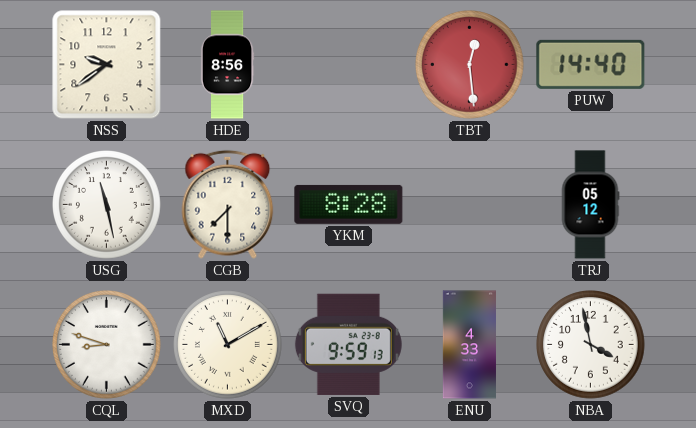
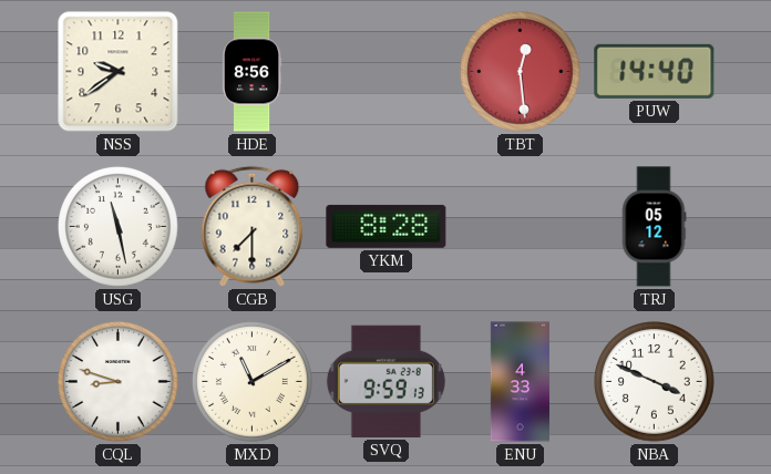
NBA: 3:58 -> 3:49 (655, 382)
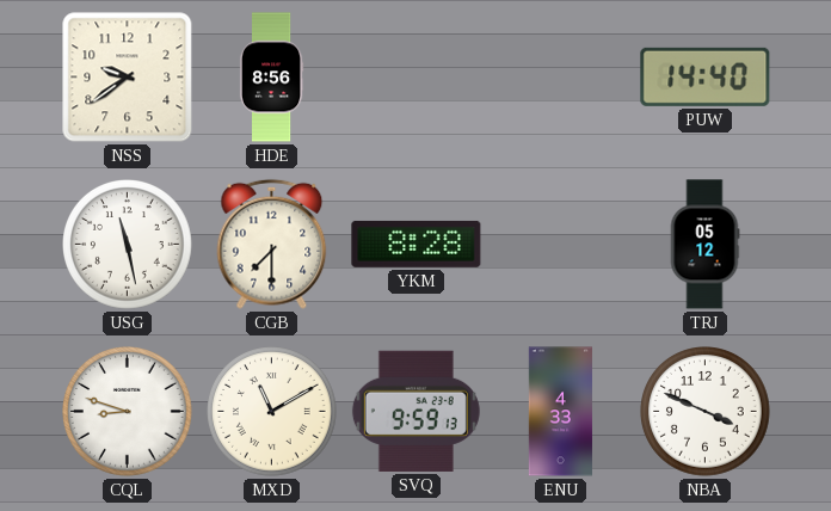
TBT: 12:29 -> none (521, 72)
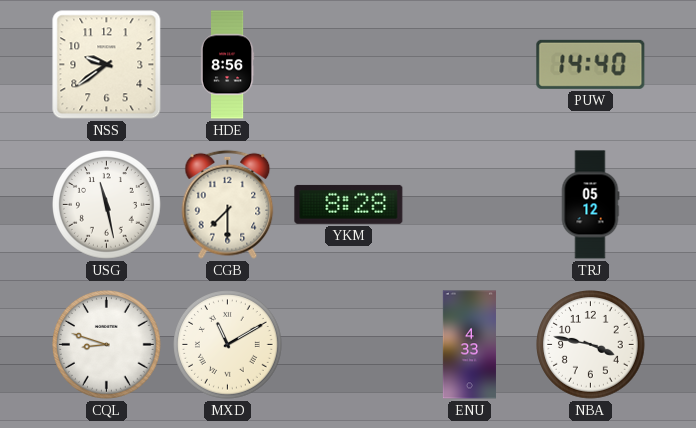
SVQ: 9:59 -> none (415, 411)
NBA: 3:49 -> 3:47 (591, 345)
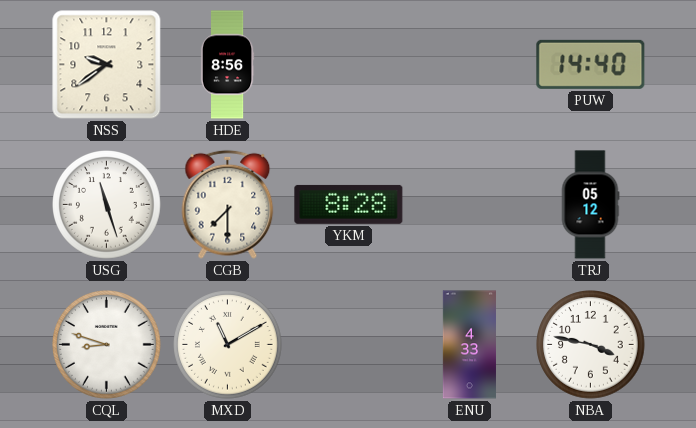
USG: 11:28 -> 11:27 (107, 205)
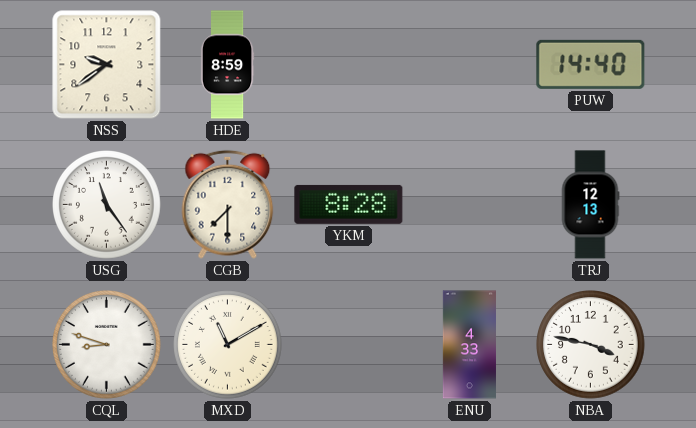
HDE: 8:56 -> 8:59 (227, 65)
USG: 11:27 -> 11:24 (107, 205)
TRJ: 05:12 -> 12:13 (590, 205)
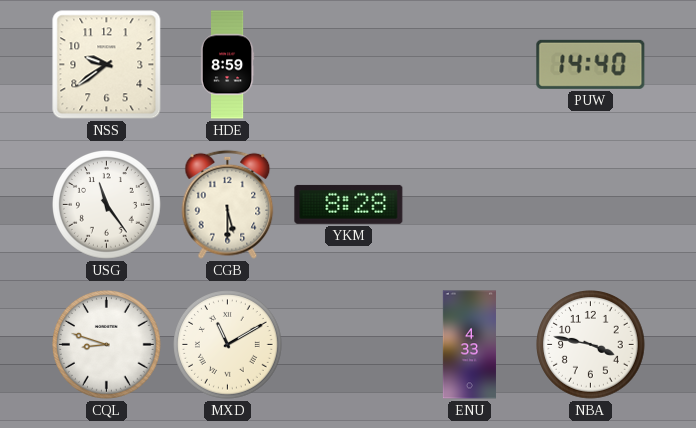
CGB: 7:30 -> 5:30 (228, 204)
TRJ: 12:13 -> none (590, 205)
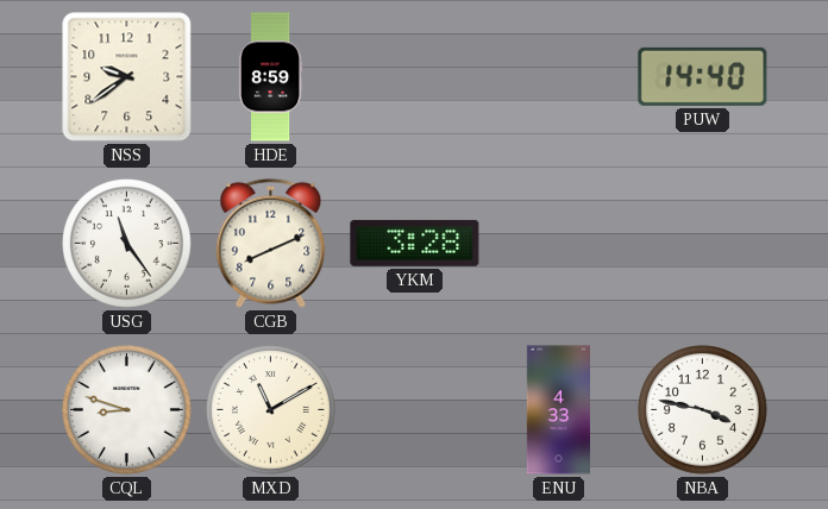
CGB: 5:30 -> 8:11 (271, 243)
YKM: 8:28 -> 3:28 (415, 243)
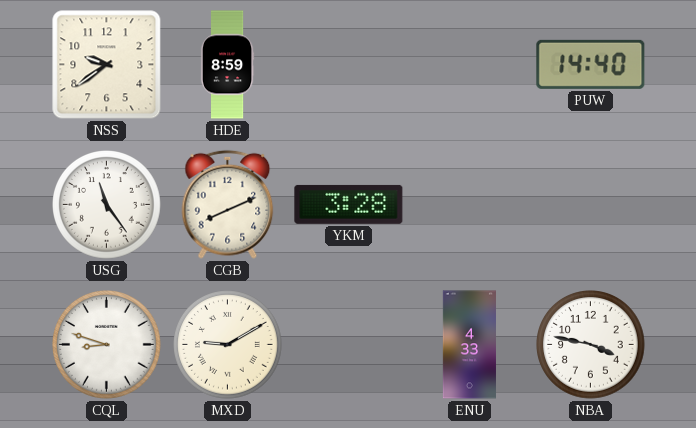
MXD: 11:10 -> 9:10 (228, 345)
